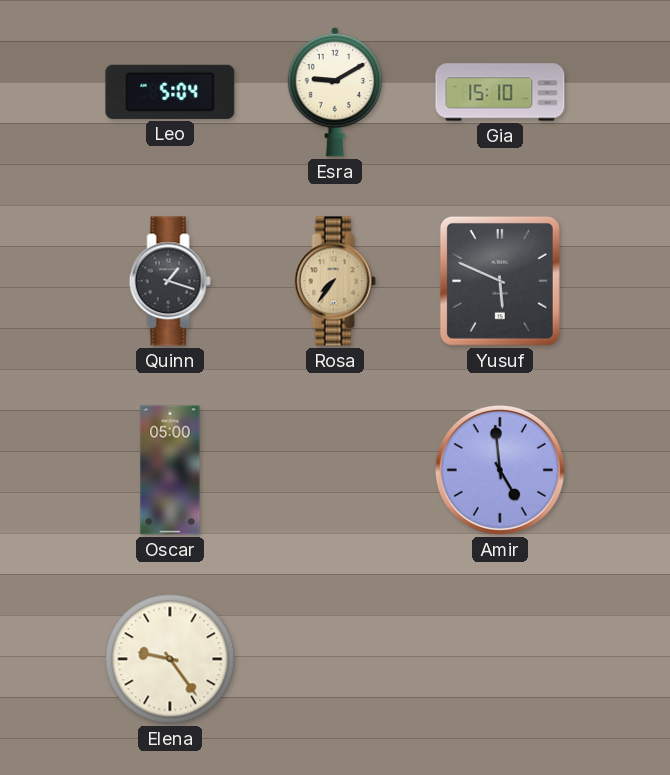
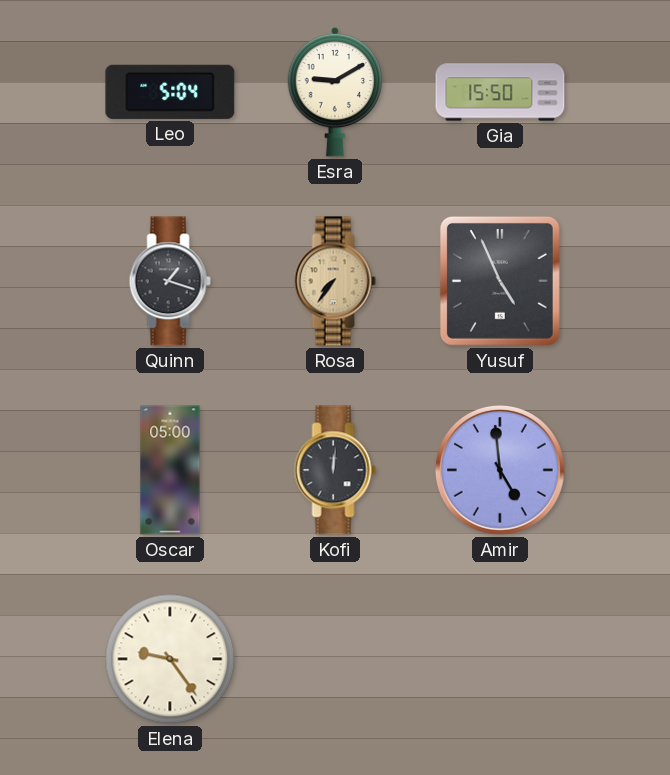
Gia: 15:10 -> 15:50 (500, 92)
Yusuf: 5:49 -> 4:56 (500, 281)
Kofi: none -> 12:01 (335, 470)
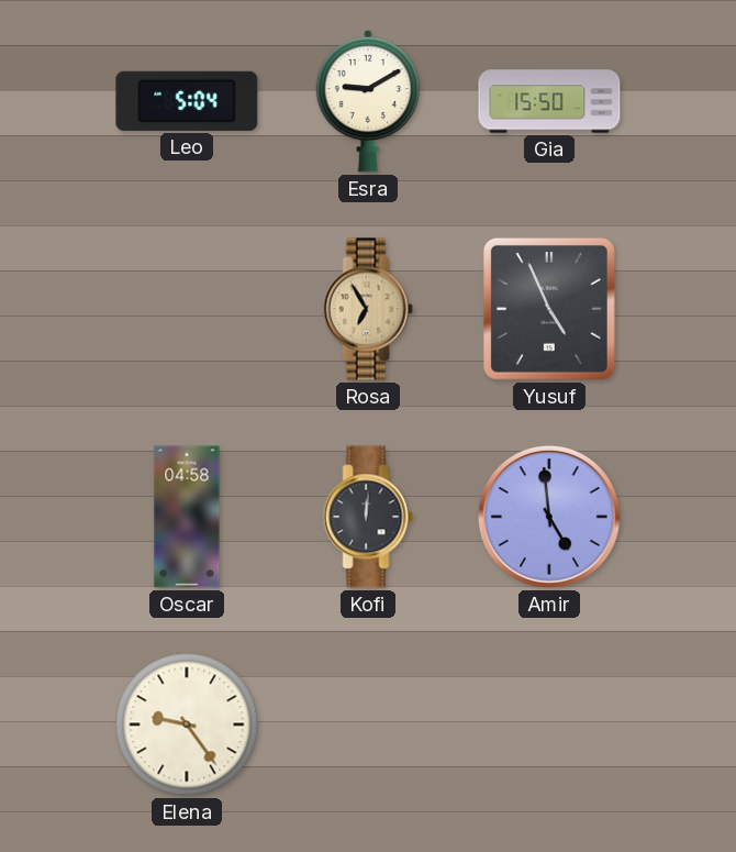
Quinn: 1:18 -> none (170, 281)
Rosa: 7:36 -> 6:55 (368, 309)
Oscar: 05:00 -> 04:58 (187, 517)
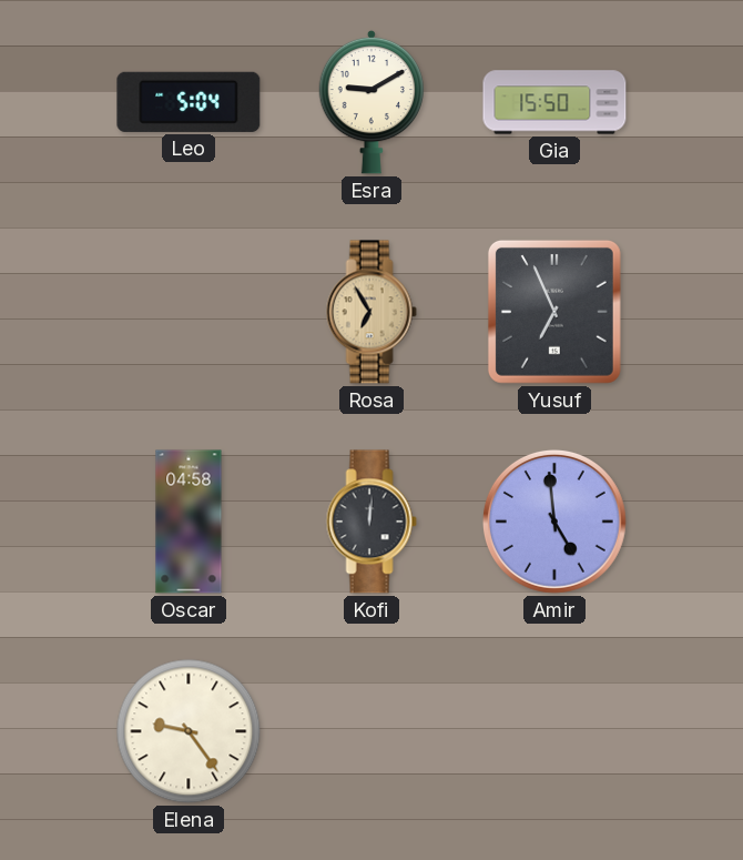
Yusuf: 4:56 -> 6:56 (554, 312)
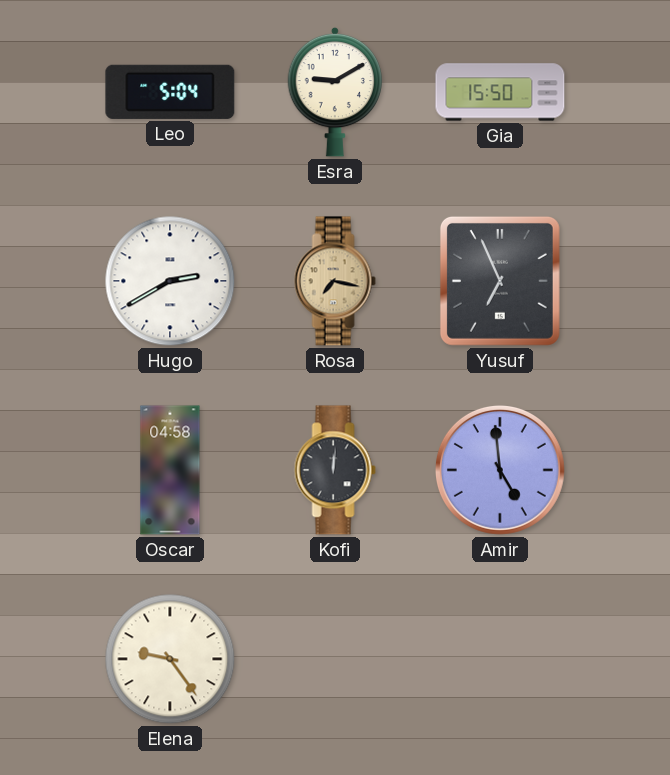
Hugo: none -> 2:40 (170, 281)
Rosa: 6:55 -> 7:17 (335, 281)
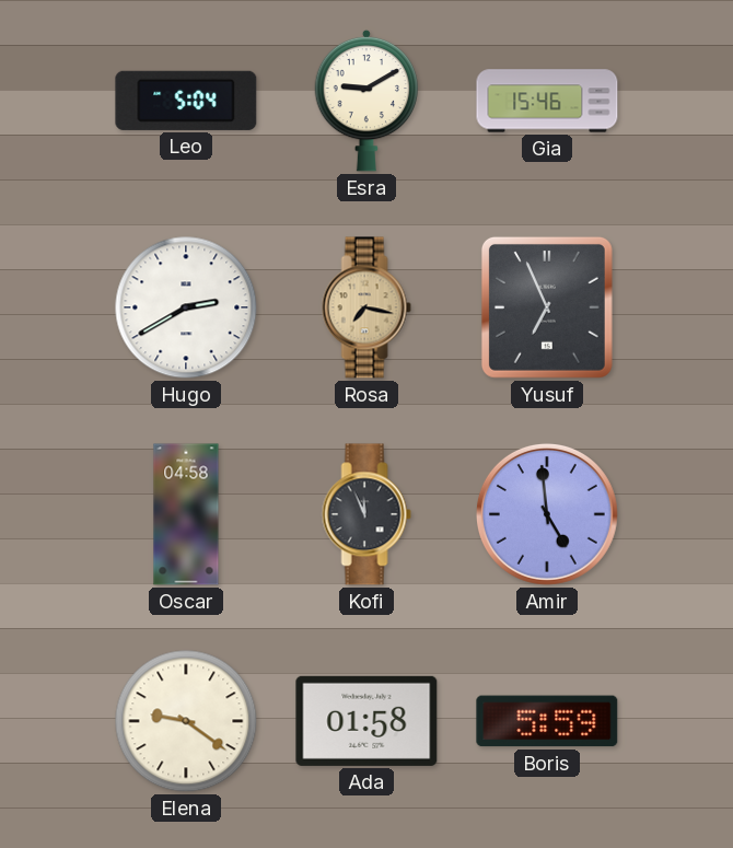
Gia: 15:50 -> 15:46 (547, 101)
Kofi: 12:01 -> 11:56 (366, 514)
Elena: 9:24 -> 9:21 (186, 721)
Ada: none -> 01:58 (366, 721)
Boris: none -> 5:59 (547, 721)
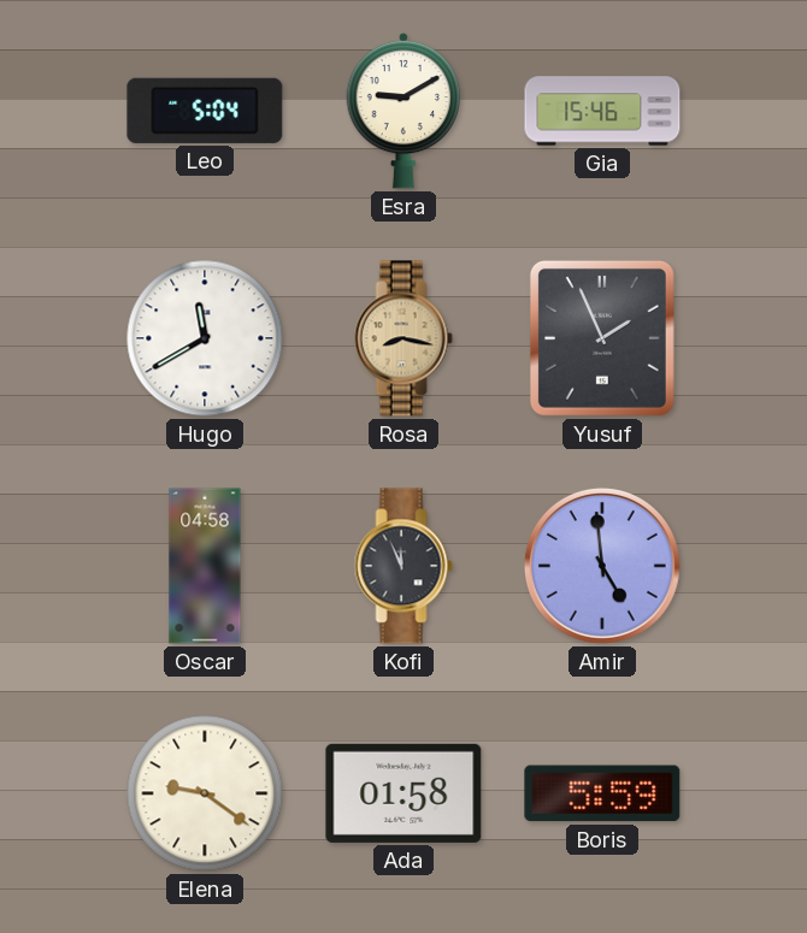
Hugo: 2:40 -> 11:40 (205, 338)
Rosa: 7:17 -> 8:17 (403, 338)
Yusuf: 6:56 -> 1:56 (602, 338)
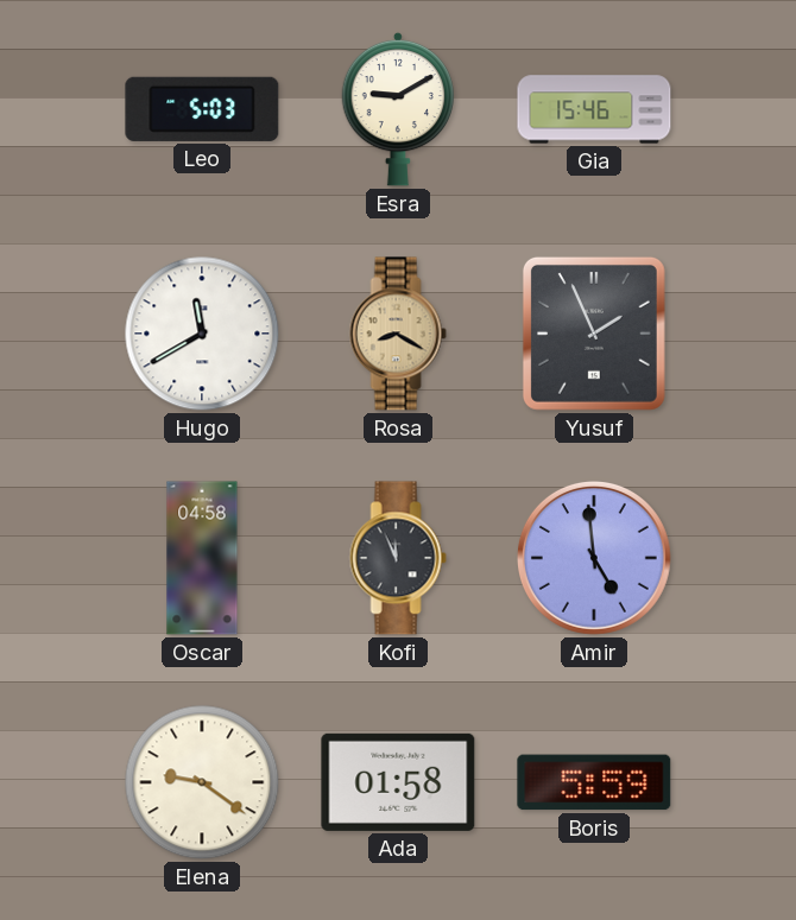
Leo: 5:04 -> 5:03 (202, 109)
Rosa: 8:17 -> 8:20 (398, 334)
